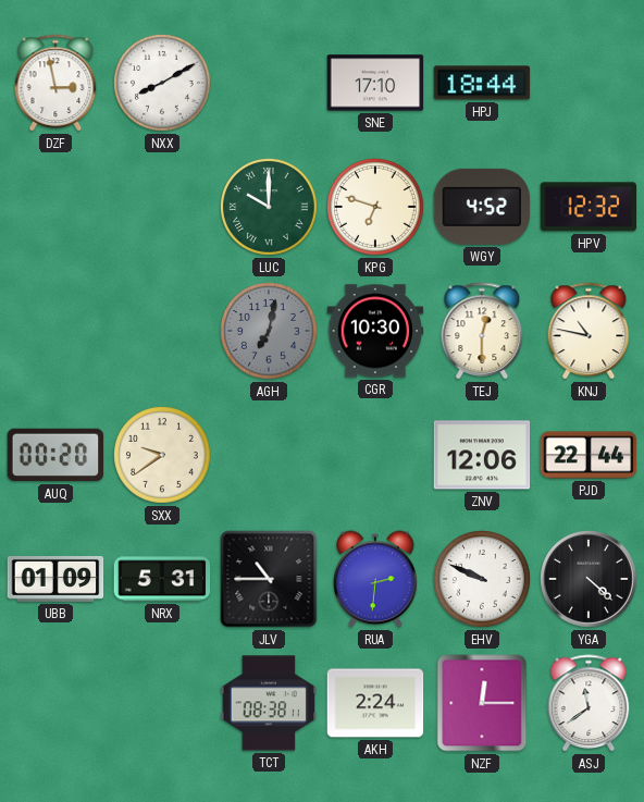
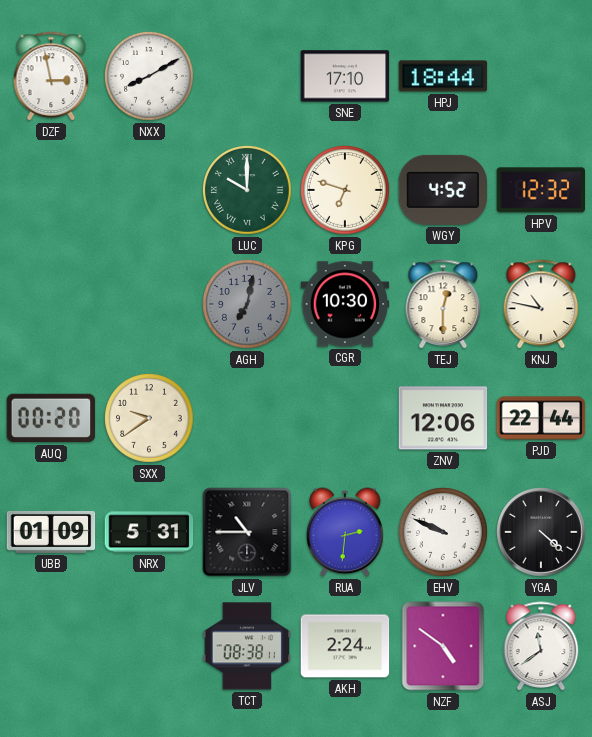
NZF: 12:15 -> 4:51 (443, 646)
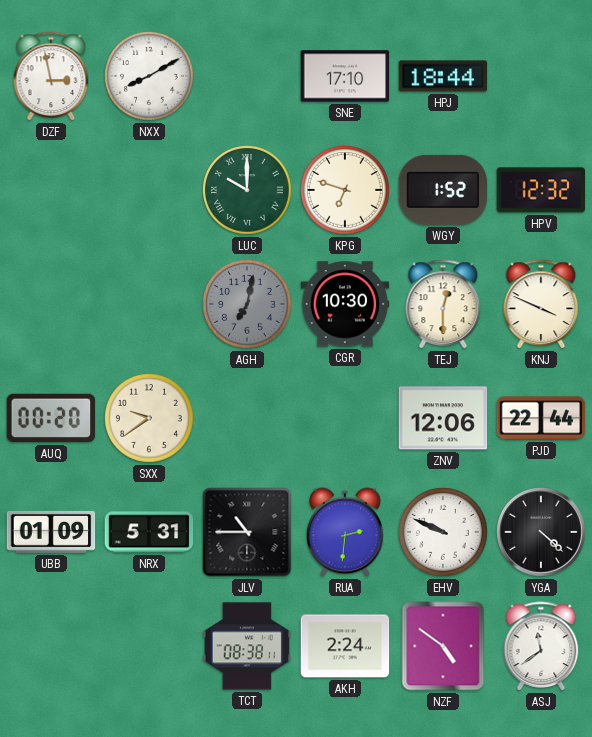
WGY: 4:52 -> 1:52 (443, 190)
KNJ: 10:47 -> 3:49 (541, 304)
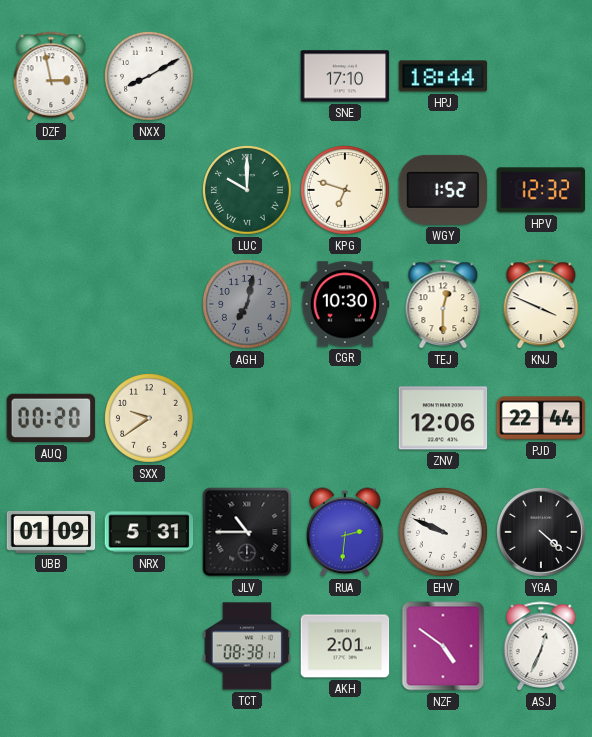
AKH: 2:24 -> 2:01 (345, 646)
ASJ: 11:39 -> 12:34 (541, 646)
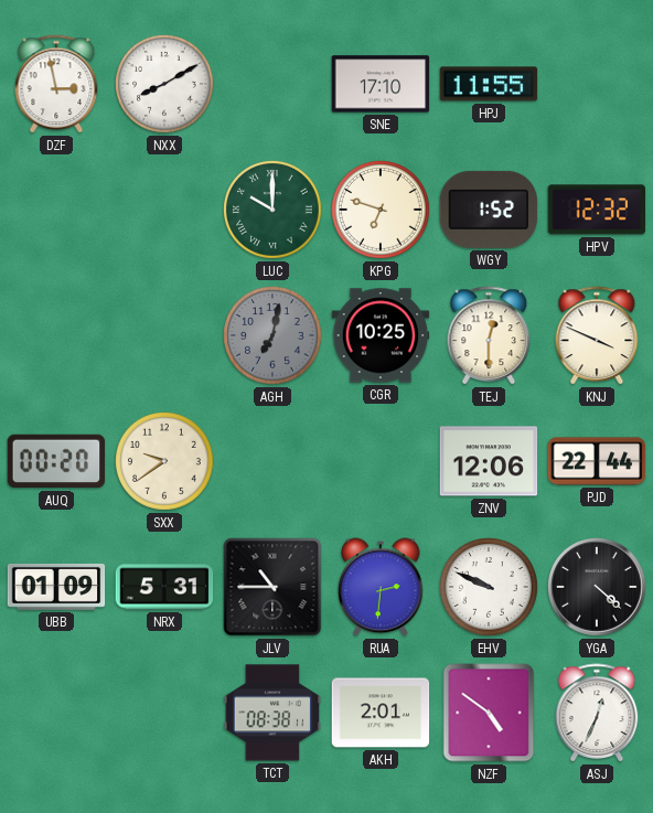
HPJ: 18:44 -> 11:55 (489, 84)
CGR: 10:30 -> 10:25 (381, 335)
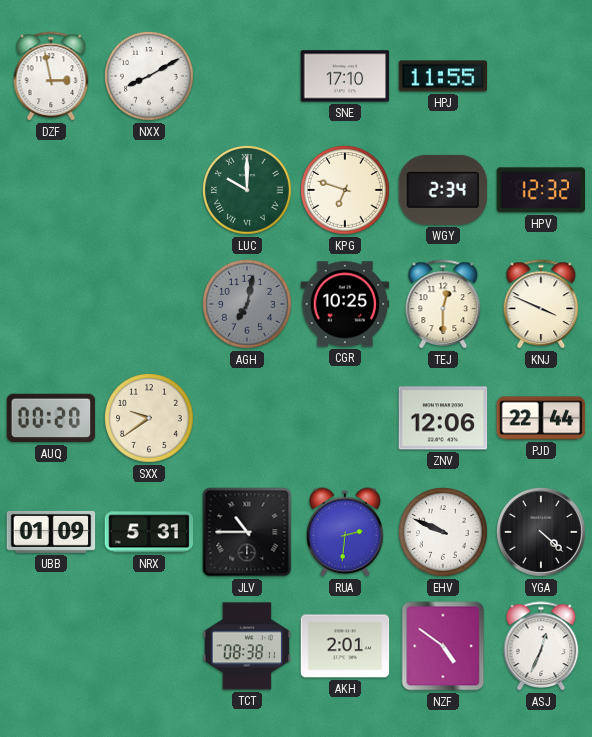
WGY: 1:52 -> 2:34 (443, 190)
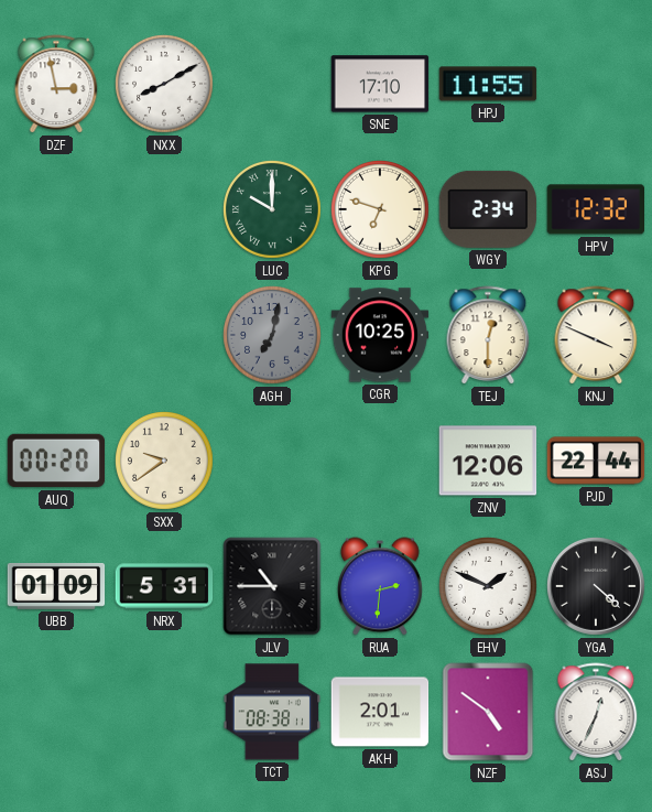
EHV: 9:49 -> 1:49 (489, 587)
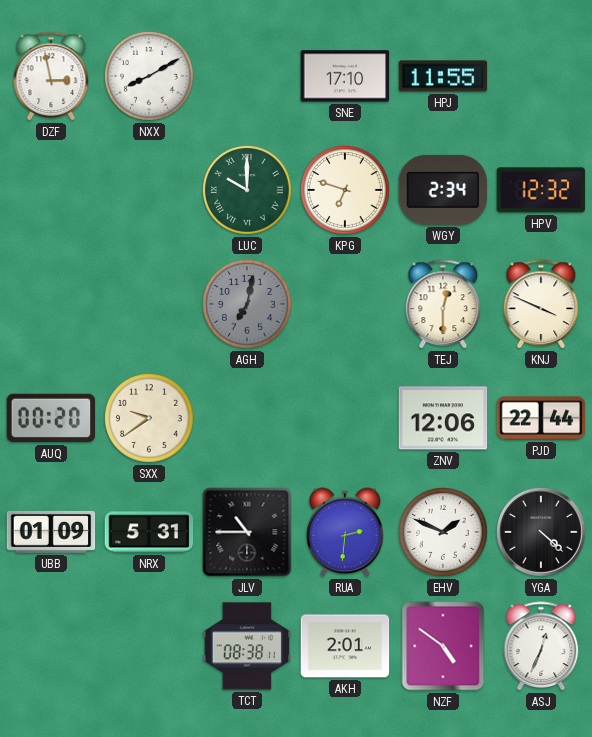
CGR: 10:25 -> none (380, 335)
